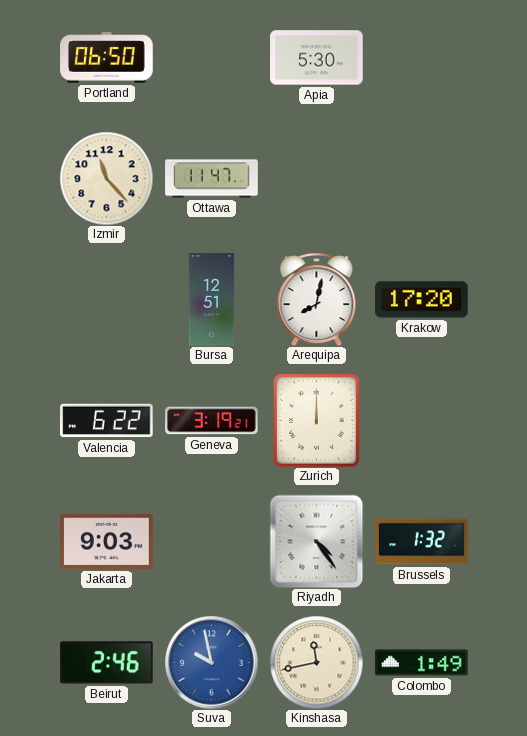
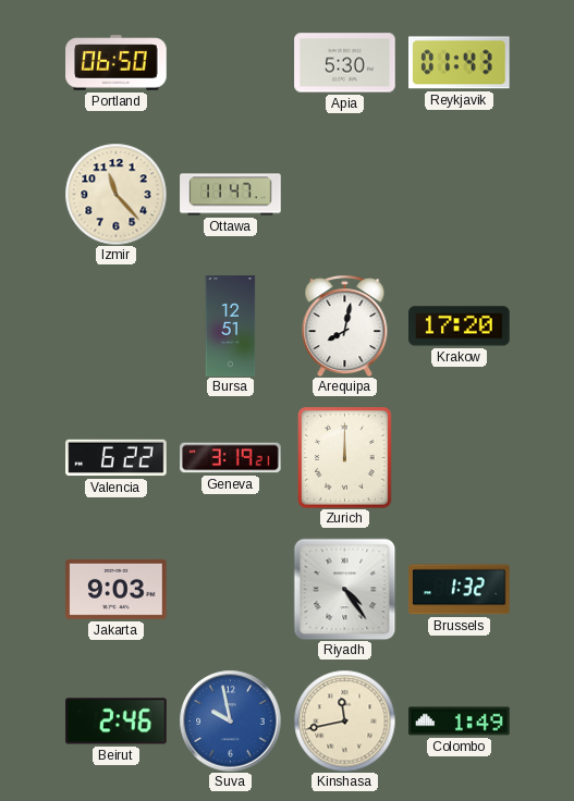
Reykjavik: none -> 01:43 (460, 63)
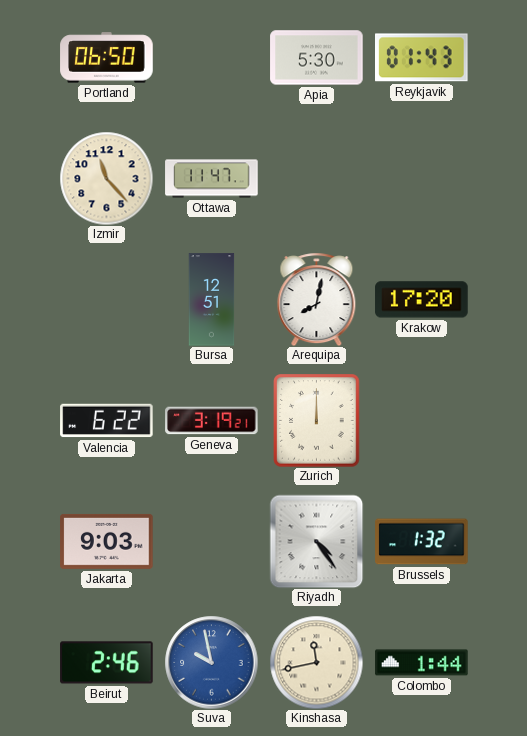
Colombo: 1:49 -> 1:44 (422, 663)
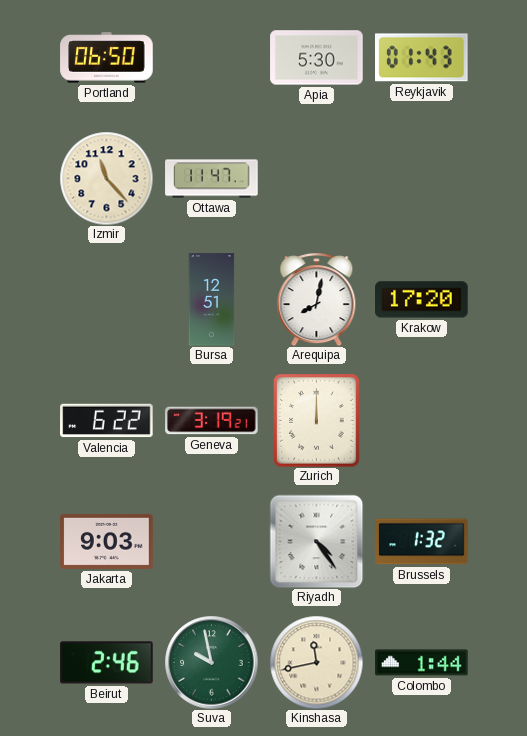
Suva dial: blue -> green (211, 662)
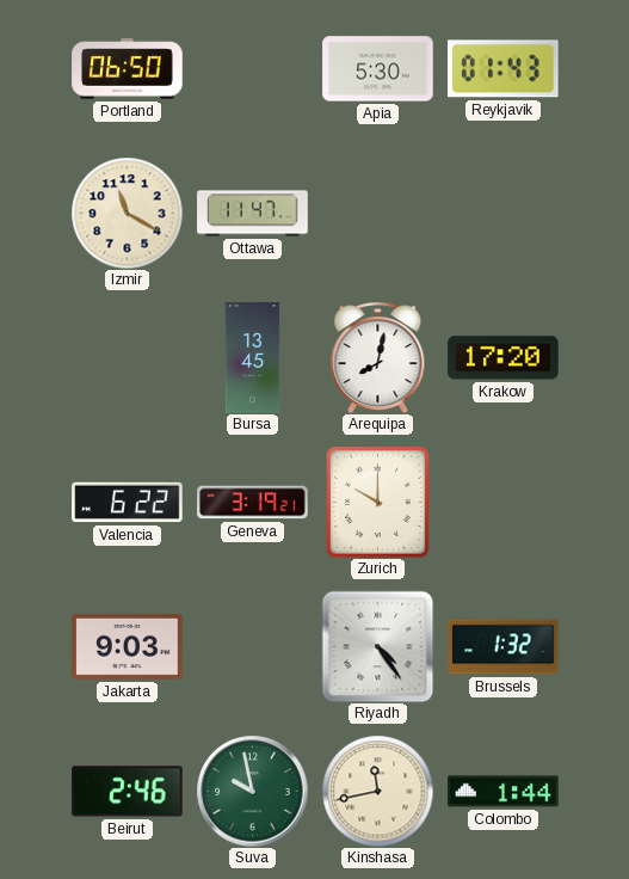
Izmir: 11:23 -> 11:20 (127, 213)
Bursa: 12:51 -> 13:45 (253, 358)
Zurich: 12:00 -> 10:00 (378, 503)
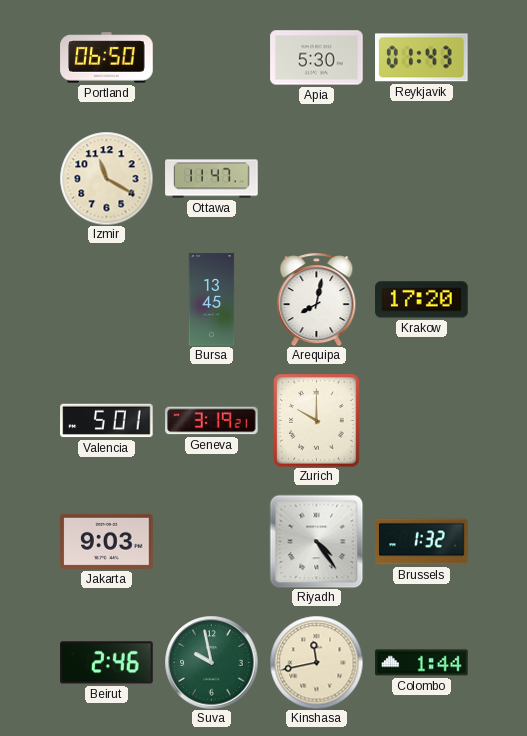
Valencia: 6:22 -> 5:01 (107, 421)
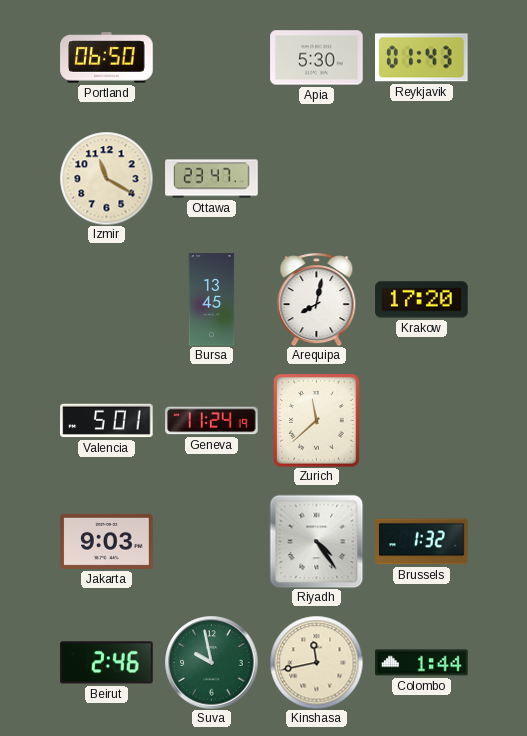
Ottawa: 11:47 -> 23:47 (212, 179)
Geneva: 3:19 -> 11:24 (212, 421)
Zurich: 10:00 -> 11:38 (317, 421)
